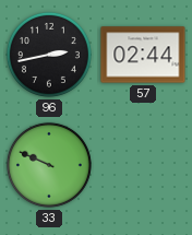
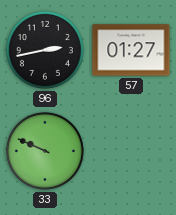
57: 02:44 -> 01:27 (131, 50)
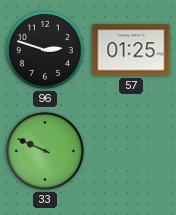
96: 2:43 -> 2:48 (45, 50)
57: 01:27 -> 01:25 (131, 50)
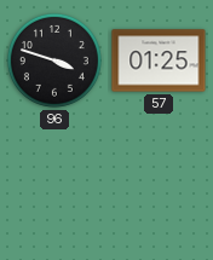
96: 2:48 -> 3:48 (54, 60)
33: 9:49 -> none (45, 151)
